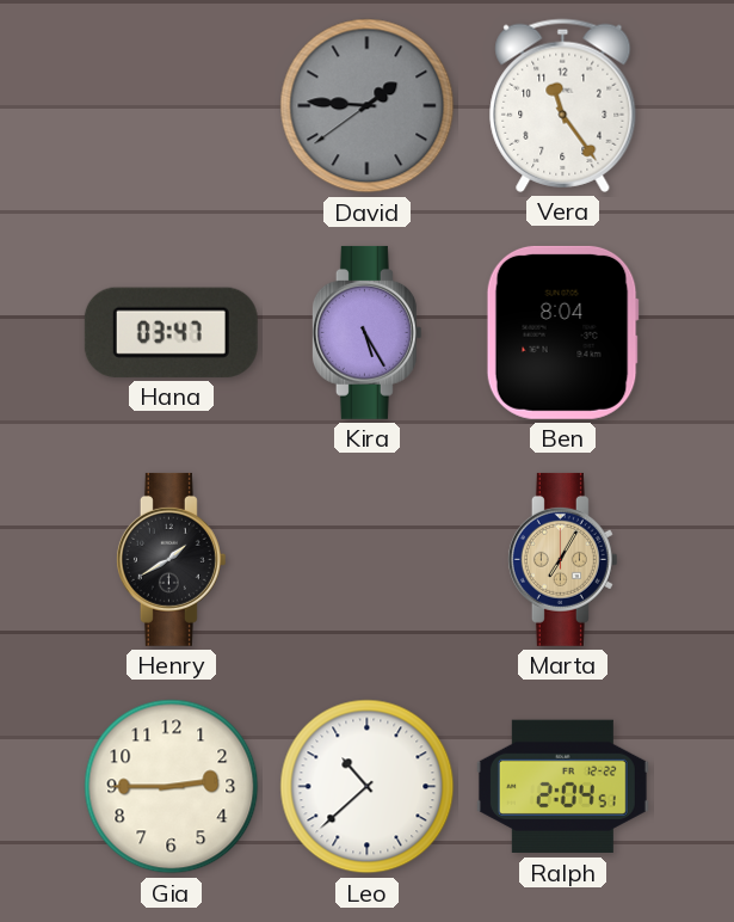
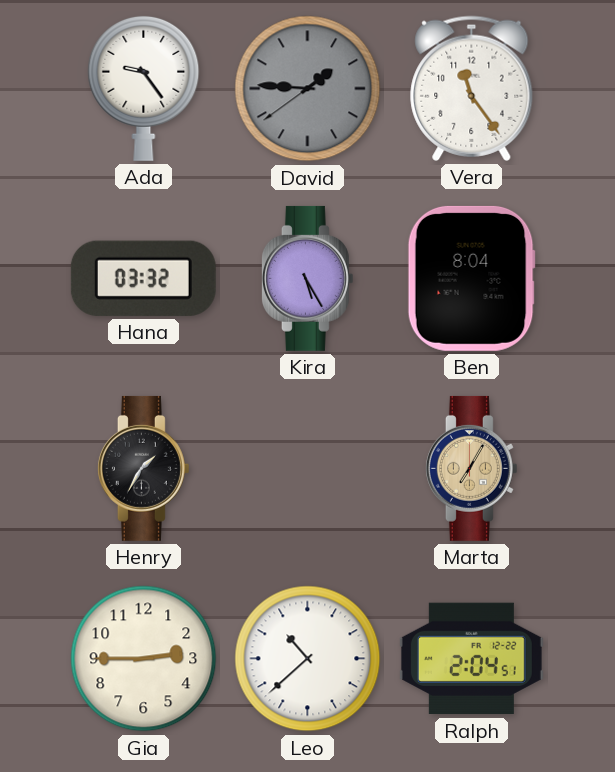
Ada: none -> 9:24 (144, 88)
Hana: 03:47 -> 03:32 (143, 278)
Henry: 1:40 -> 1:35 (143, 468)
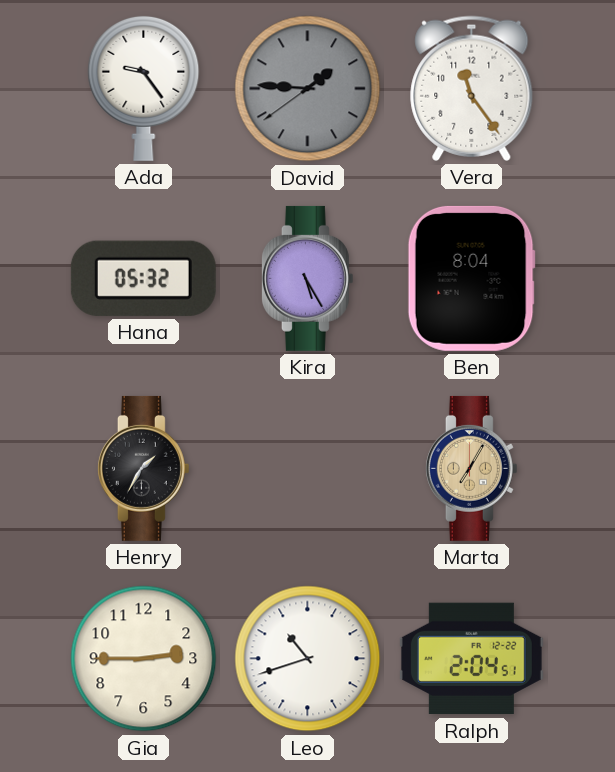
Hana: 03:32 -> 05:32 (143, 278)
Leo: 10:38 -> 10:42 (308, 659)
